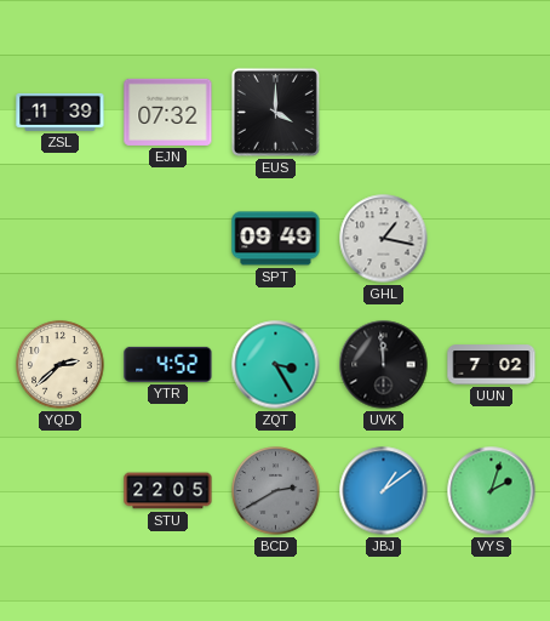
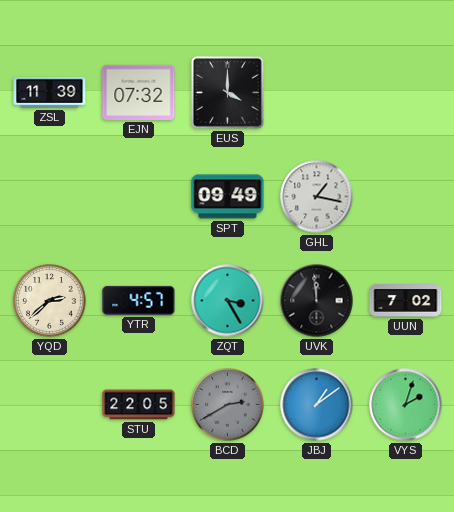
YTR: 4:52 -> 4:57 (139, 300)
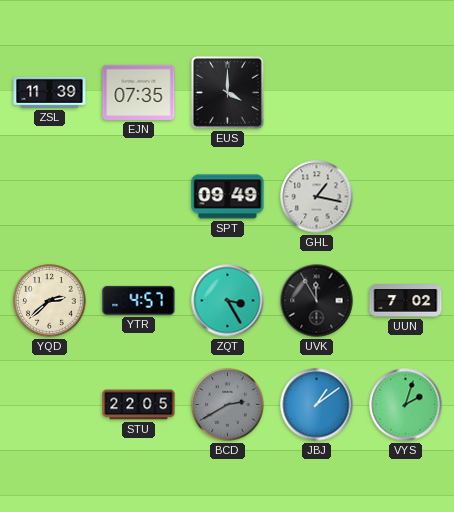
EJN: 07:32 -> 07:35 (139, 92)
UVK: 11:59 -> 11:55 (317, 301)
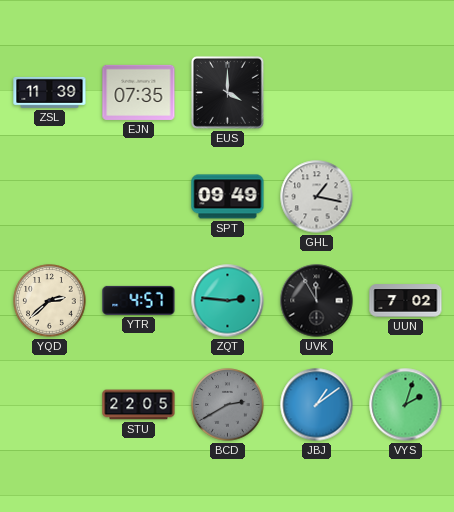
ZQT: 3:25 -> 2:46 (228, 301)
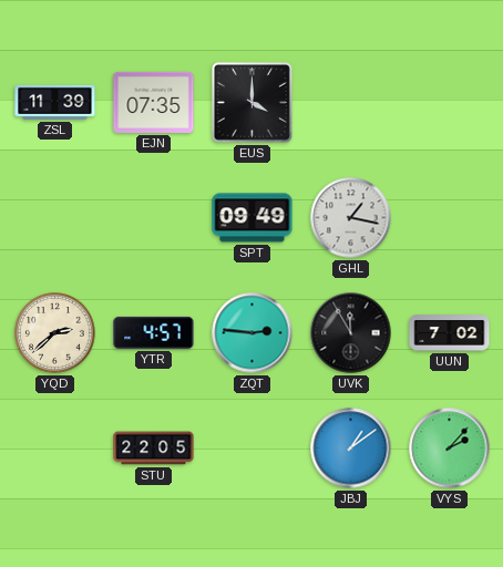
BCD: 2:40 -> none (228, 405)
VYS: 2:03 -> 2:07 (450, 449)
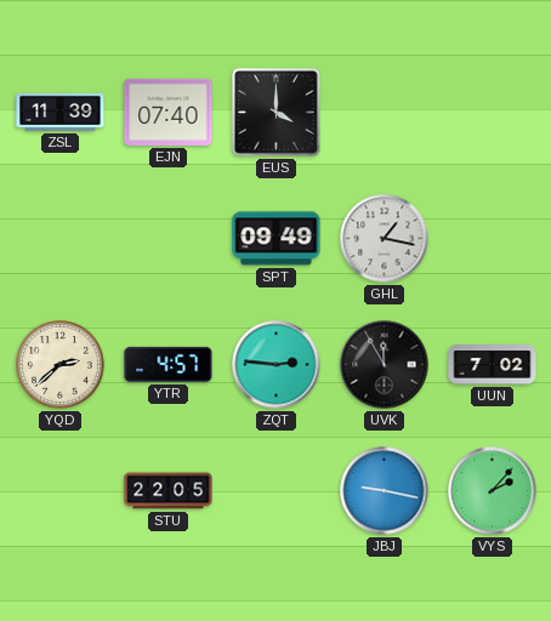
EJN: 07:35 -> 07:40 (169, 112)
JBJ: 1:09 -> 9:17 (385, 491)
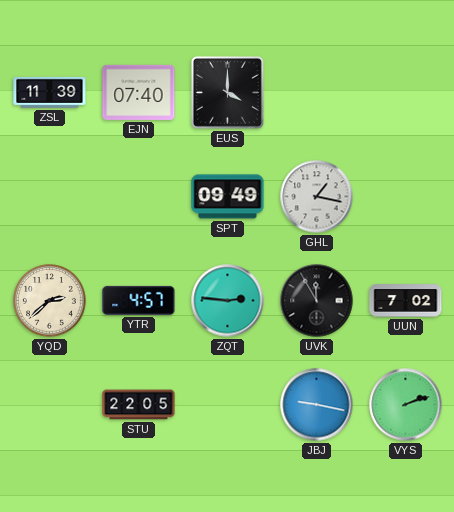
VYS: 2:07 -> 2:12 (406, 405)
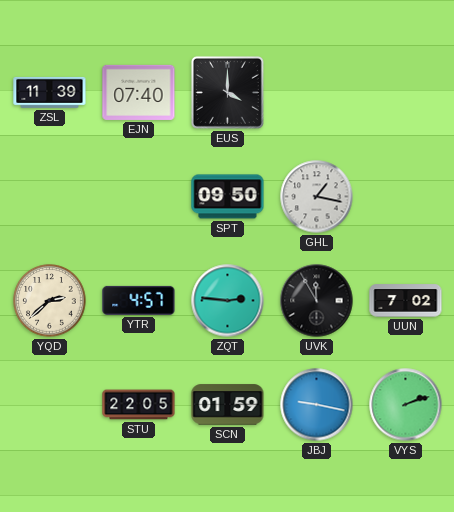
SPT: 09:49 -> 09:50 (228, 197)
SCN: none -> 01:59 (228, 405)
